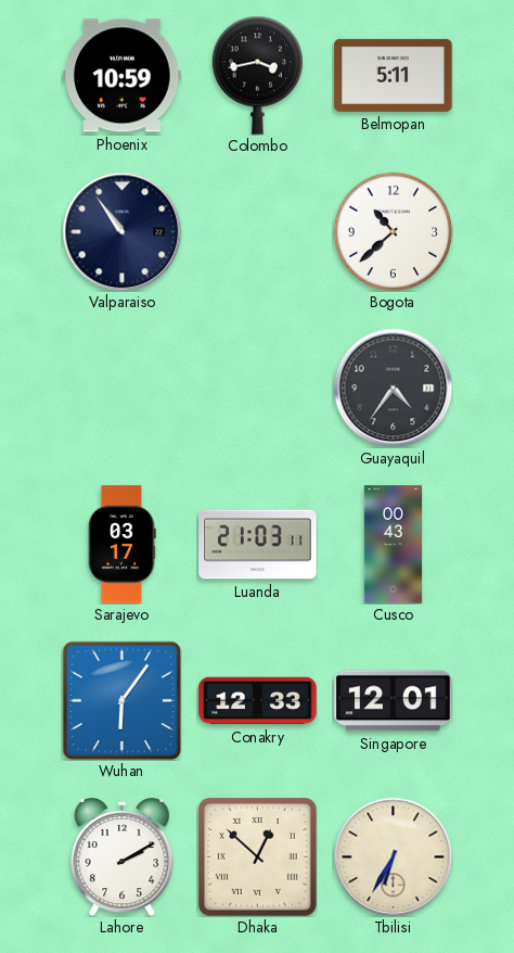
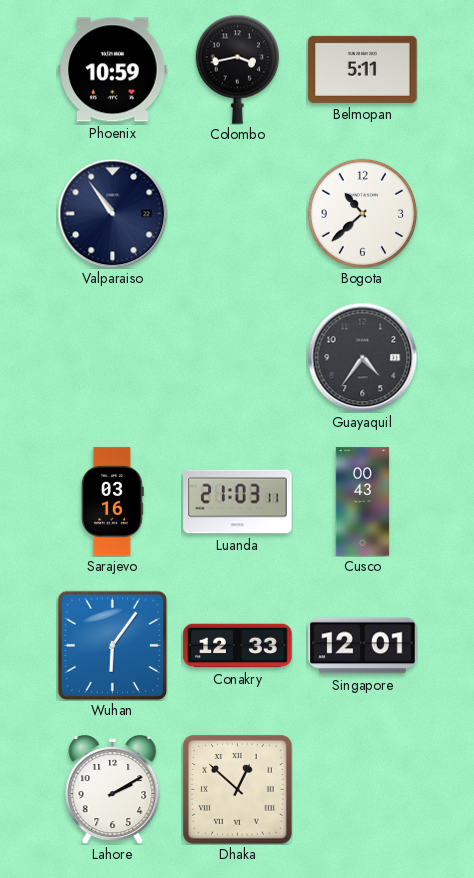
Sarajevo: 03:17 -> 03:16 (113, 502)
Tbilisi: 6:35 -> none (393, 856)
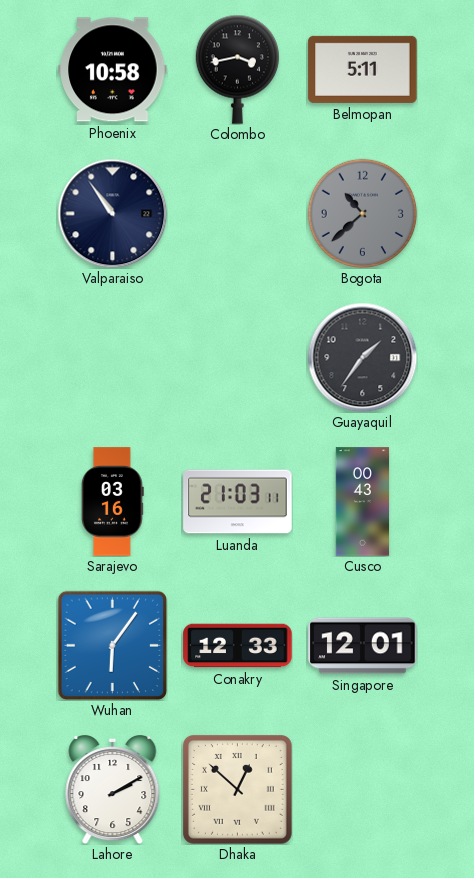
Phoenix: 10:59 -> 10:58 (113, 70)
Bogota dial: white -> grey (362, 213)
Guayaquil: 4:36 -> 1:36 (362, 357)
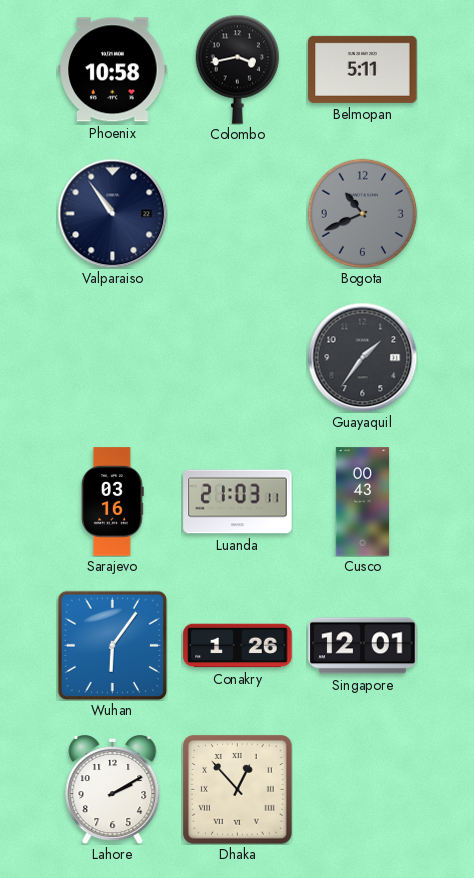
Bogota: 10:38 -> 10:41 (362, 213)
Conakry: 12:33 -> 1:26 (238, 646)
Dhaka: 12:52 -> 12:53 (237, 789)
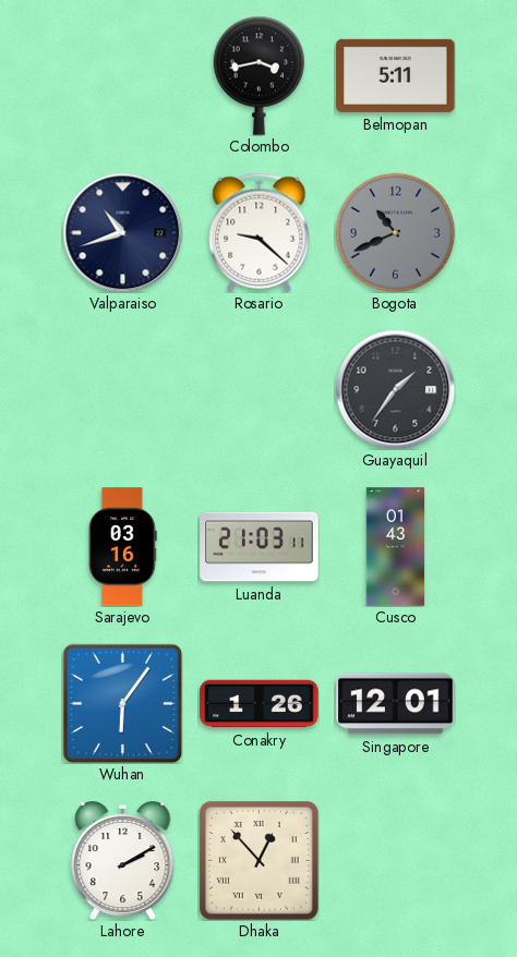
Phoenix: 10:58 -> none (113, 70)
Valparaiso: 10:54 -> 10:42 (122, 232)
Rosario: none -> 9:22 (260, 232)
Cusco: 00:43 -> 01:43 (396, 547)
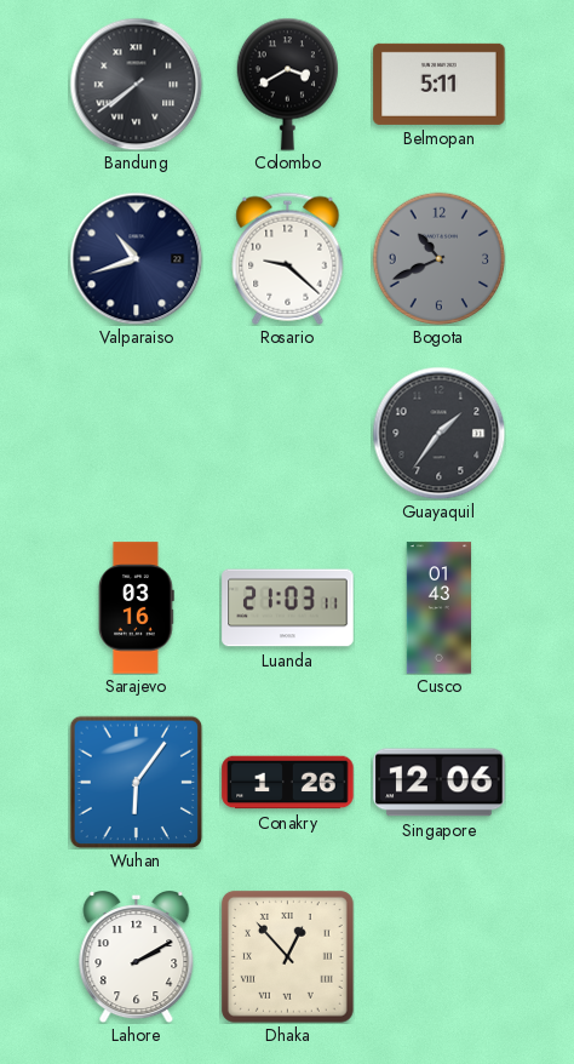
Bandung: none -> 7:39 (136, 84)
Colombo: 3:43 -> 3:40 (287, 84)
Singapore: 12:01 -> 12:06 (440, 783)
